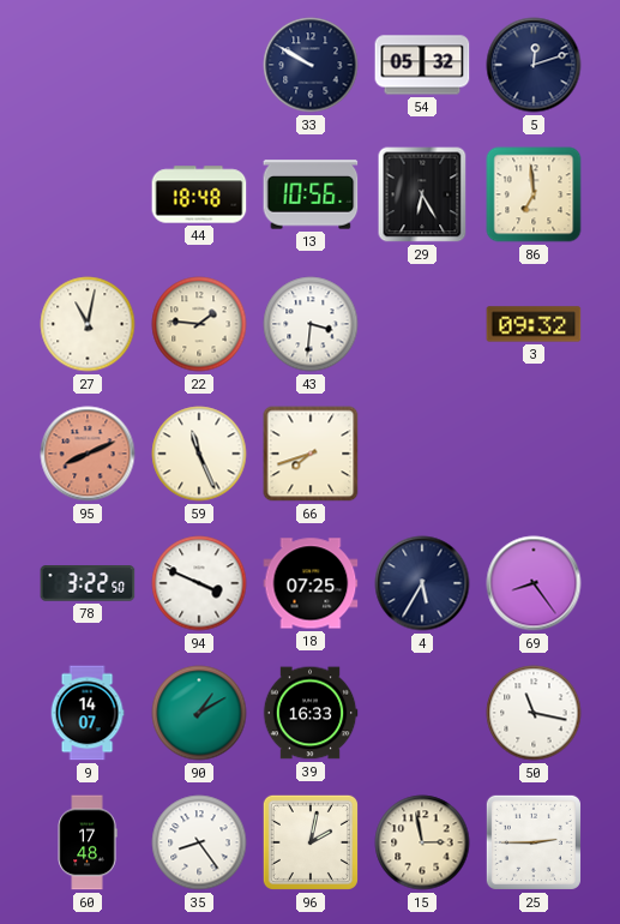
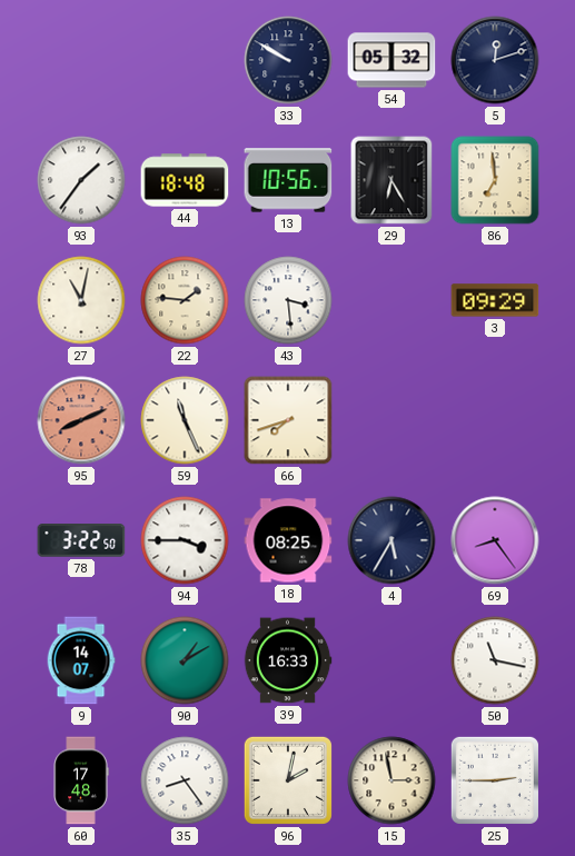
93: none -> 1:36 (81, 180)
43: 3:31 -> 3:29 (288, 300)
3: 09:32 -> 09:29 (495, 300)
94: 3:49 -> 3:45 (185, 540)
18: 07:25 -> 08:25 (288, 540)
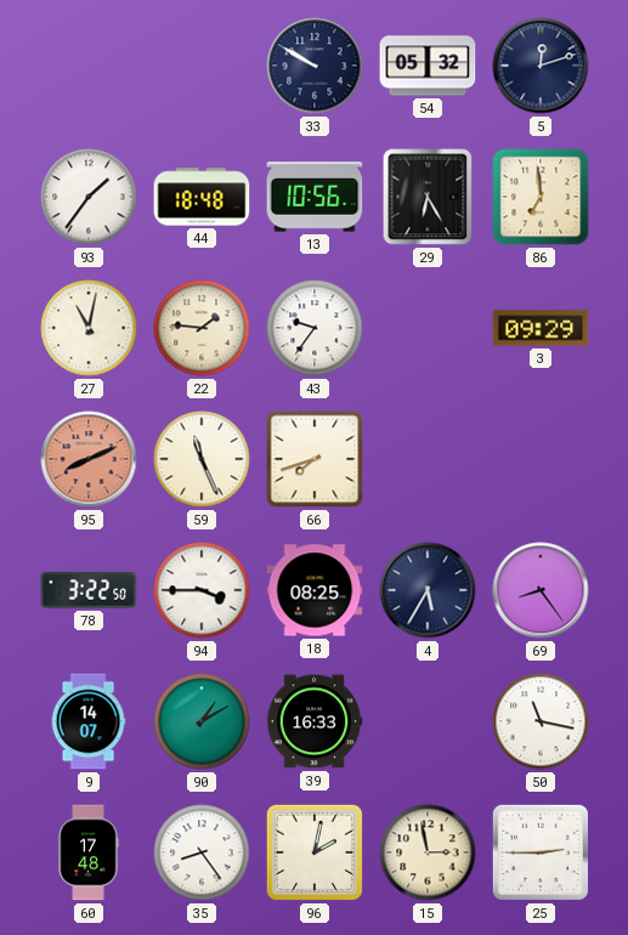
43: 3:29 -> 9:36 (315, 328)
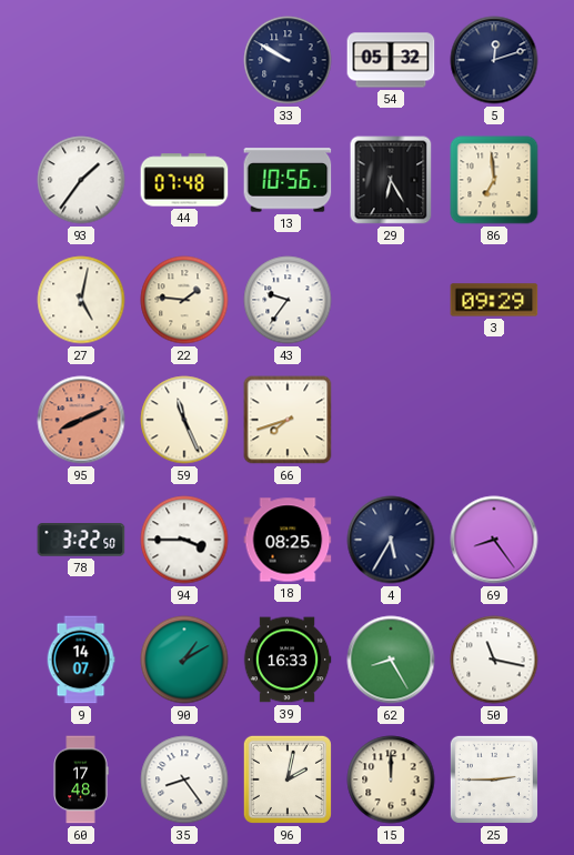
44: 18:48 -> 07:48 (184, 180)
27: 11:02 -> 5:02 (81, 300)
62: none -> 8:25 (391, 660)
15: 2:58 -> 12:00 (391, 779)
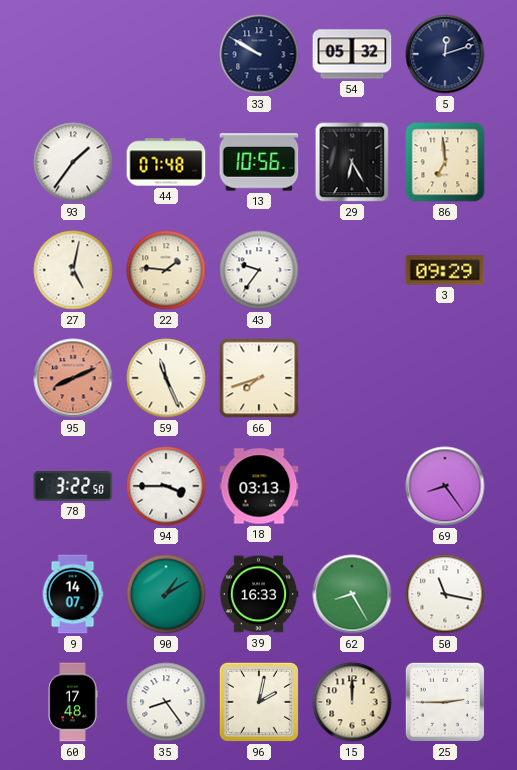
18: 08:25 -> 03:13 (259, 486)
4: 5:35 -> none (391, 540)
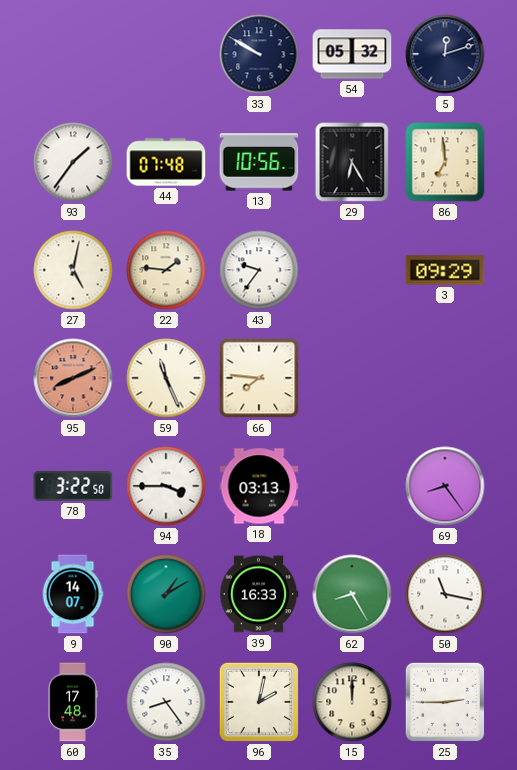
66: 7:42 -> 7:46 (259, 378)
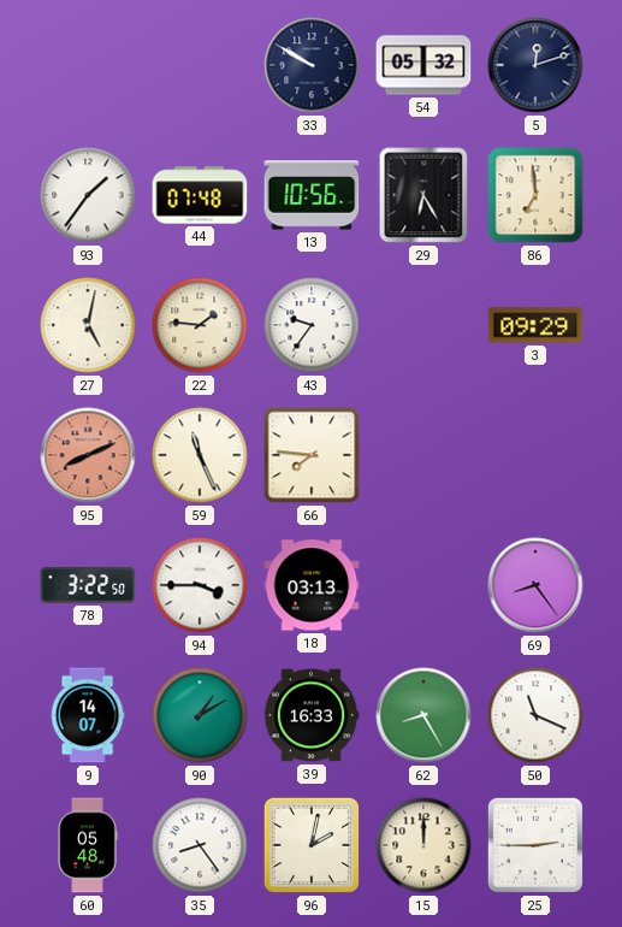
50: 11:17 -> 11:19 (535, 715)
60: 17:48 -> 05:48 (88, 845)
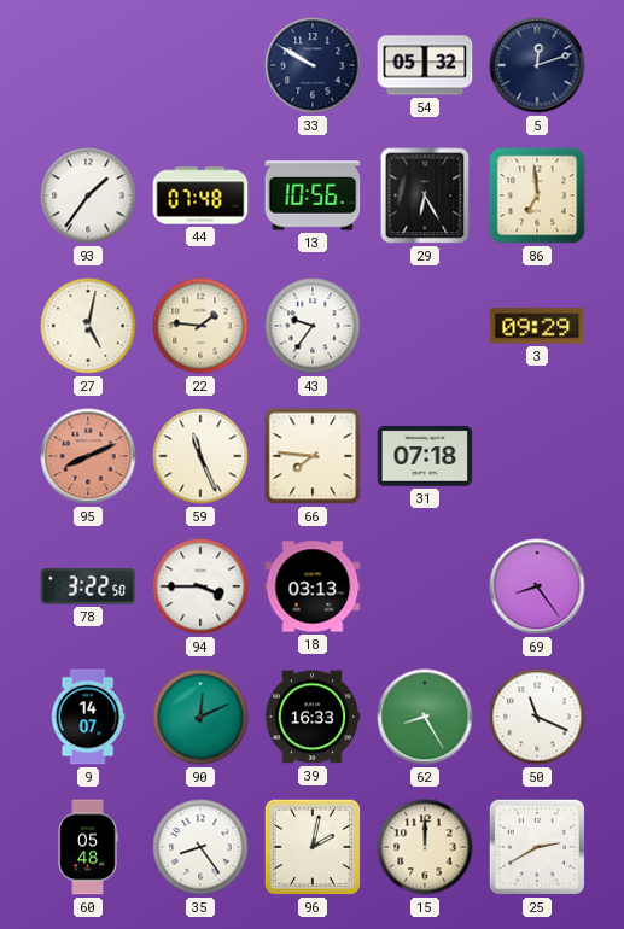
31: none -> 07:18 (425, 456)
90: 1:10 -> 12:11 (200, 717)
25: 2:45 -> 2:40 (537, 847)
